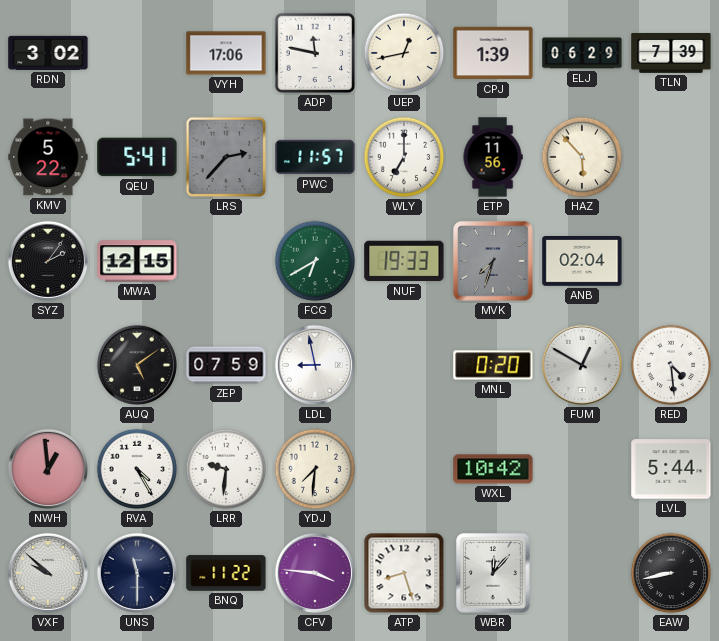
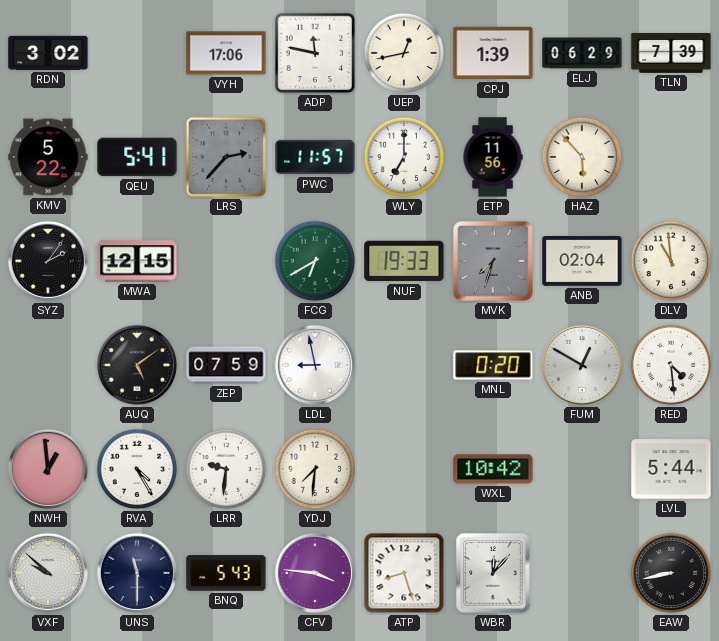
DLV: none -> 10:59 (671, 261)
BNQ: 11:22 -> 5:43 (226, 573)
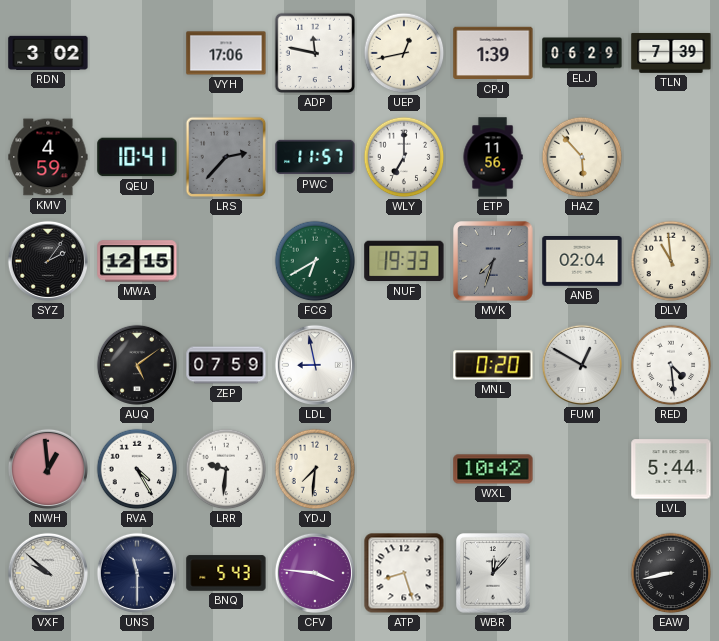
KMV: 5:22 -> 4:59 (48, 157)
QEU: 5:41 -> 10:41 (137, 157)
